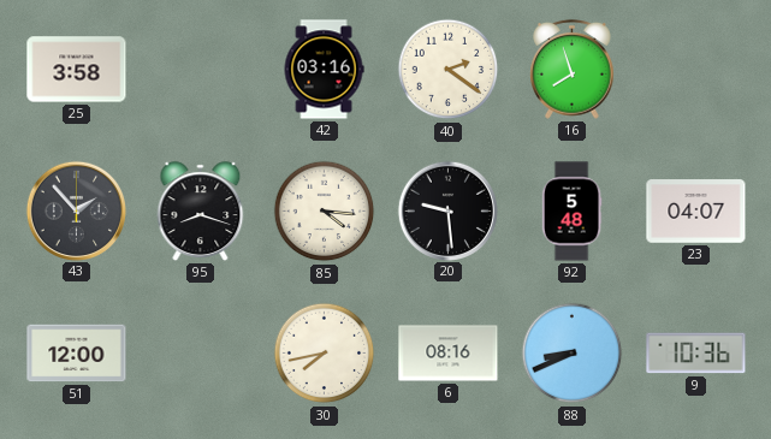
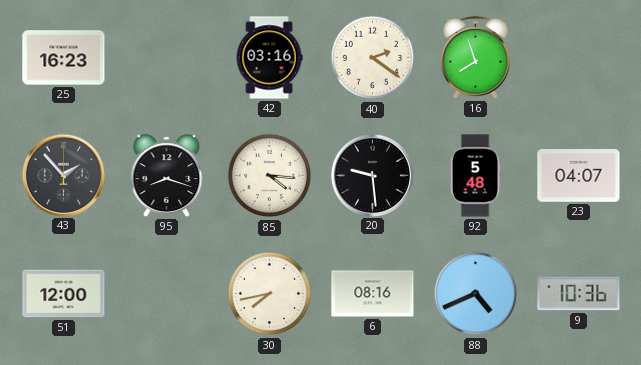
25: 3:58 -> 16:23 (64, 58)
88: 8:41 -> 4:41 (476, 294)
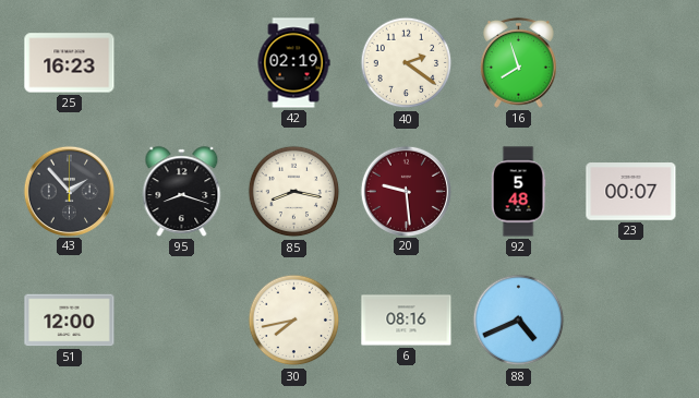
42: 03:16 -> 02:19 (293, 63)
85: 4:16 -> 8:17 (294, 192)
20 dial: black -> burgundy (406, 191)
23: 04:07 -> 00:07 (631, 192)
9: 10:36 -> none (579, 294)
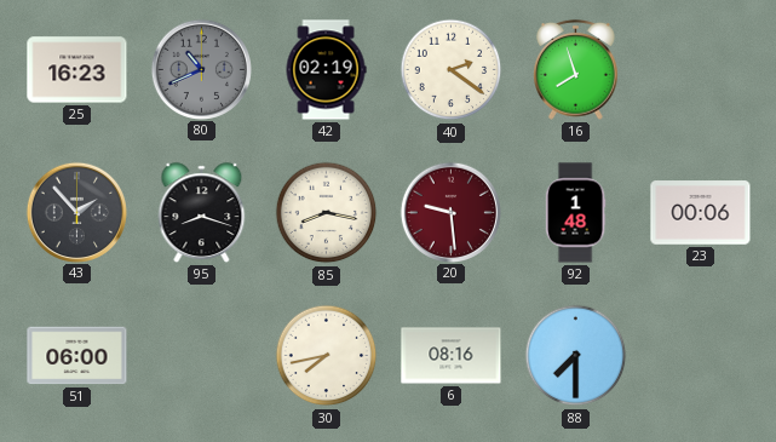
80: none -> 10:41 (201, 69)
92: 5:48 -> 1:48 (575, 213)
23: 00:07 -> 00:06 (701, 213)
51: 12:00 -> 06:00 (77, 356)
88: 4:41 -> 7:30 (576, 356)
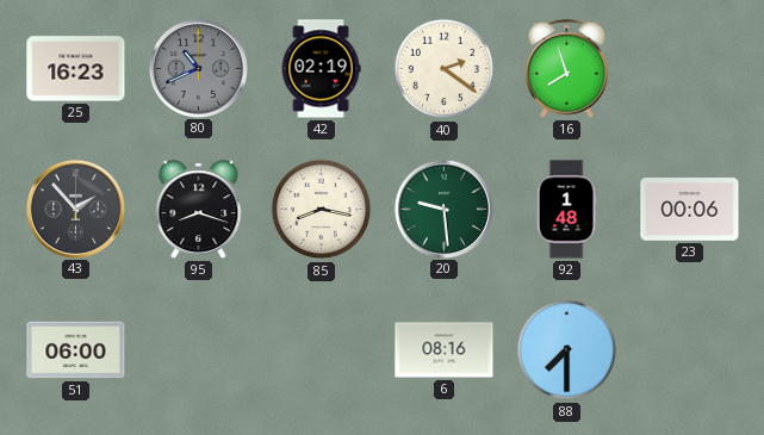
20 dial: burgundy -> green (443, 209)
30: 7:43 -> none (327, 356)
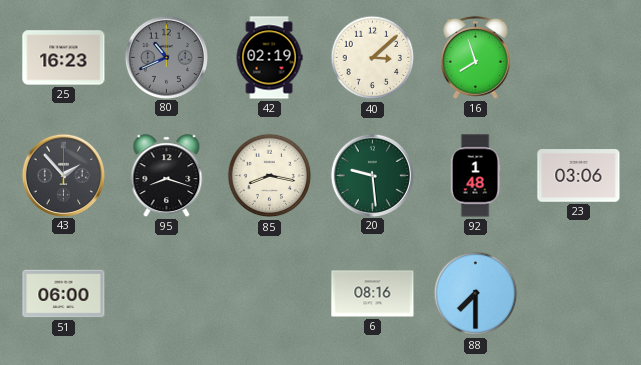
40: 2:21 -> 3:08 (373, 58)
23: 00:06 -> 03:06 (579, 176)
